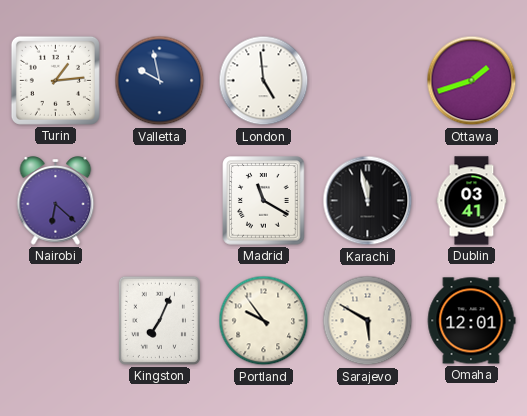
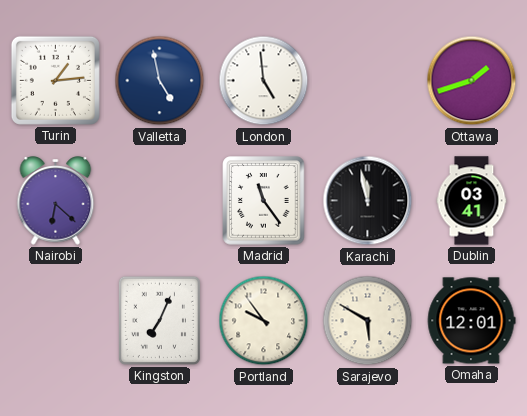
Valletta: 9:58 -> 4:58 (160, 81)
Madrid: 11:20 -> 11:24 (264, 201)
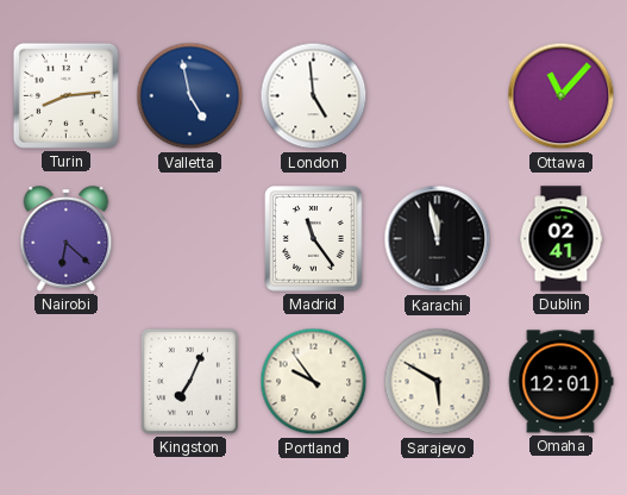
Turin: 1:14 -> 8:14 (65, 95)
Ottawa: 1:42 -> 11:07 (562, 96)
Dublin: 03:41 -> 02:41 (562, 239)
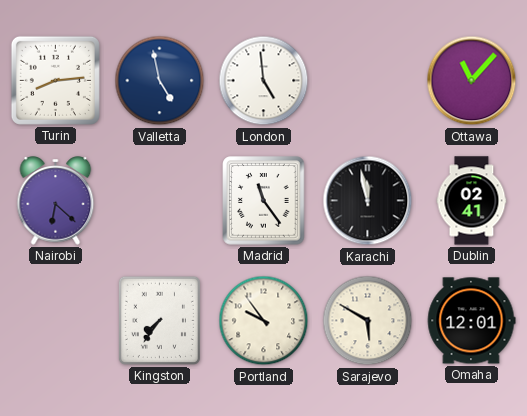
Kingston: 7:04 -> 7:36 (159, 320)
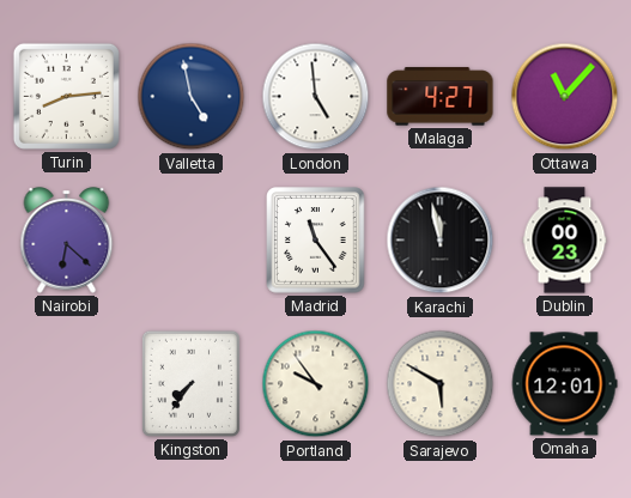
Malaga: none -> 4:27 (441, 97)
Dublin: 02:41 -> 00:23 (565, 241)
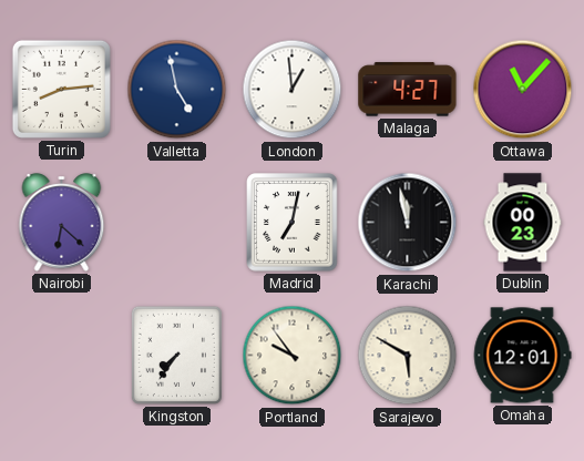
London: 4:59 -> 12:59 (293, 90)
Madrid: 11:24 -> 7:02 (293, 223)
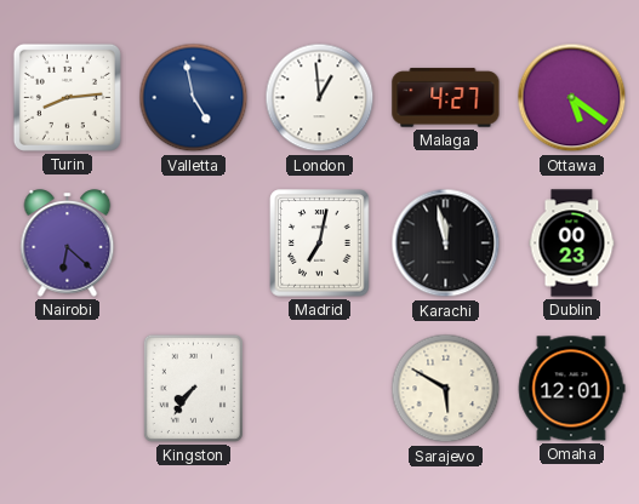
Ottawa: 11:07 -> 5:21 (572, 98)
Portland: 9:54 -> none (293, 356)
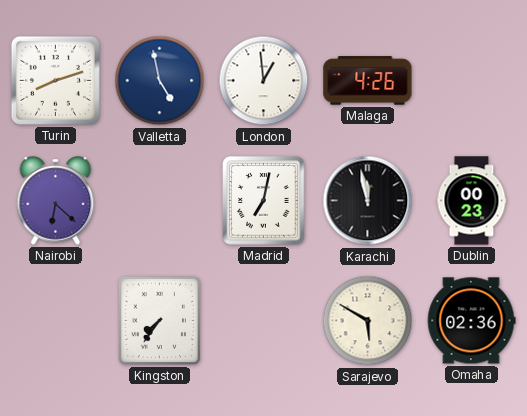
Turin: 8:14 -> 8:12 (55, 80)
Malaga: 4:27 -> 4:26 (368, 81)
Ottawa: 5:21 -> none (572, 98)
Omaha: 12:01 -> 02:36 (471, 321)
